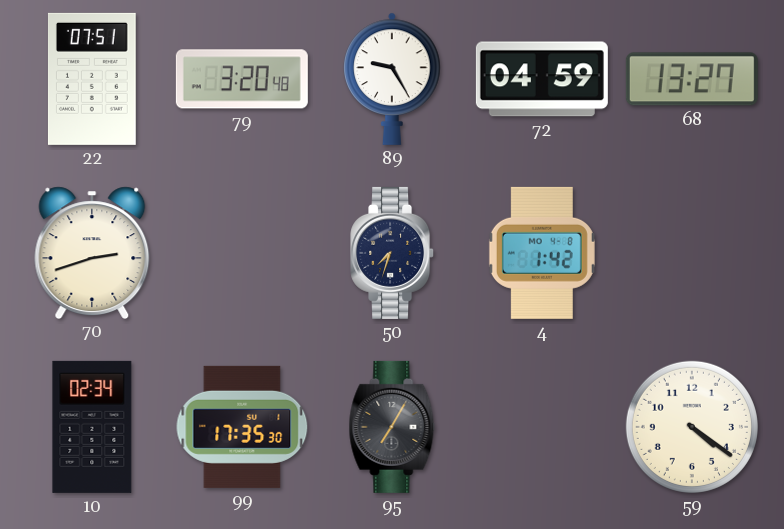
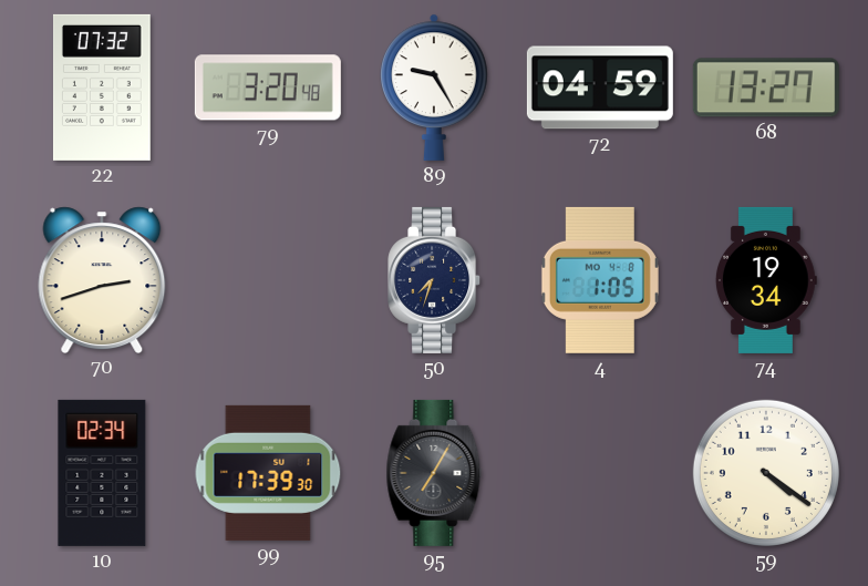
22: 07:51 -> 07:32 (102, 88)
4: 1:42 -> 1:05 (600, 280)
74: none -> 19:34 (766, 280)
99: 17:35 -> 17:39 (268, 473)
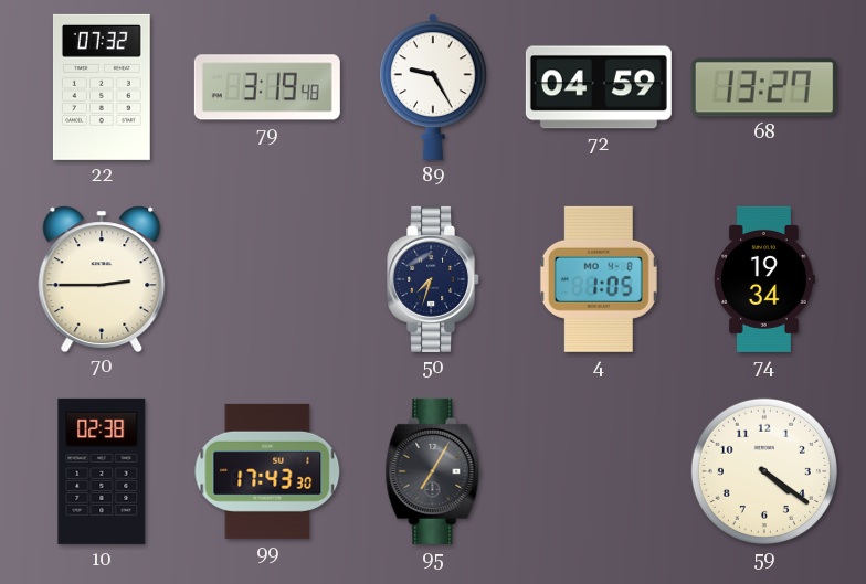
79: 3:20 -> 3:19 (267, 87)
70: 2:42 -> 2:45 (102, 278)
10: 02:34 -> 02:38 (102, 471)
99: 17:39 -> 17:43 (267, 471)
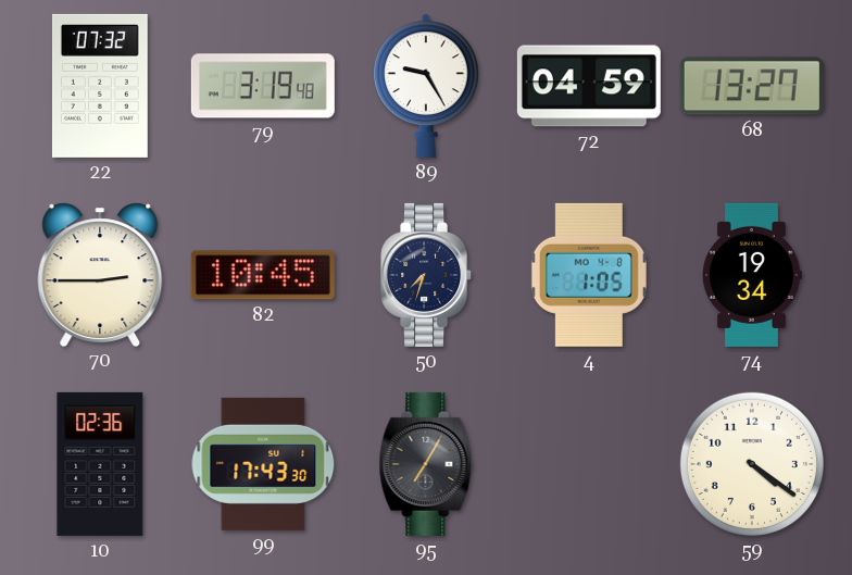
82: none -> 10:45 (263, 275)
10: 02:38 -> 02:36 (100, 464)
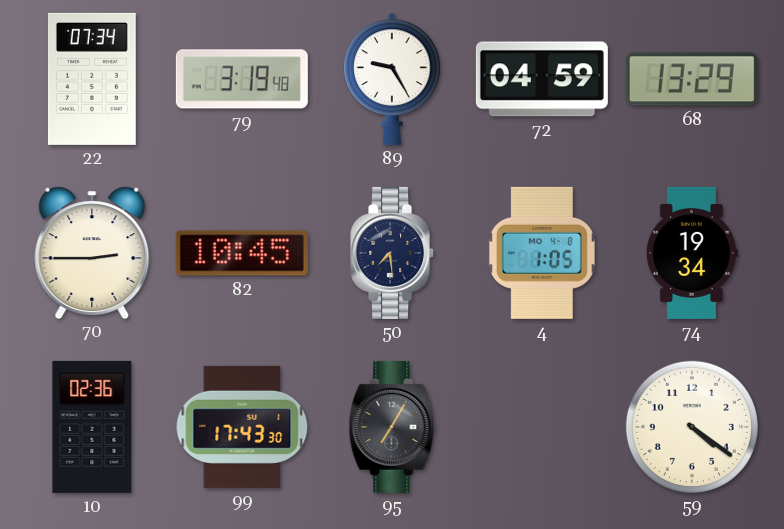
22: 07:32 -> 07:34 (92, 79)
68: 13:27 -> 13:29 (692, 79)
50: 7:33 -> 7:29 (393, 253)
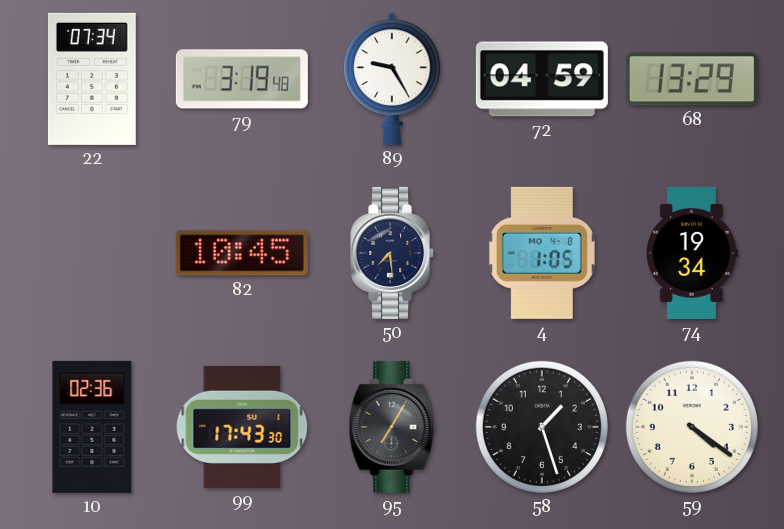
70: 2:45 -> none (92, 252)
58: none -> 1:27 (542, 427)
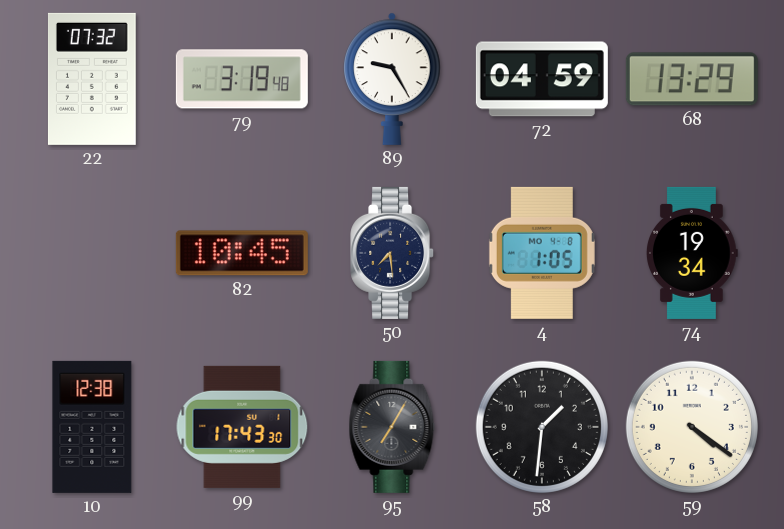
22: 07:34 -> 07:32 (92, 79)
10: 02:36 -> 12:38 (92, 427)
58: 1:27 -> 1:31 (542, 427)
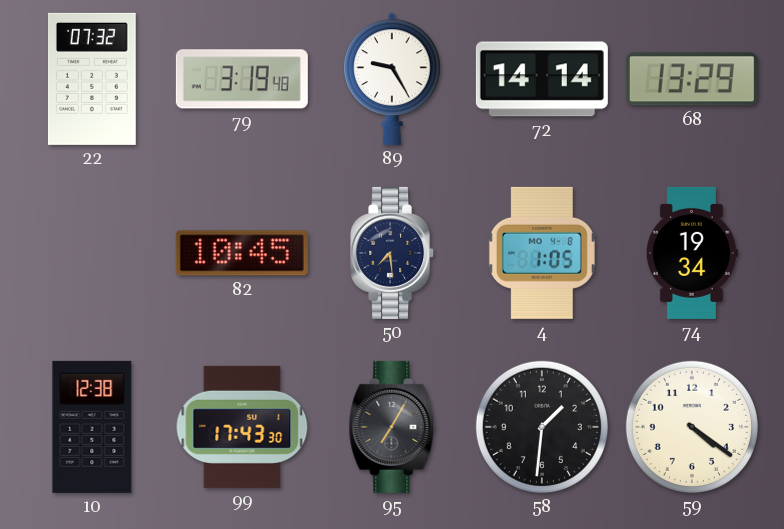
72: 04:59 -> 14:14 (542, 79)
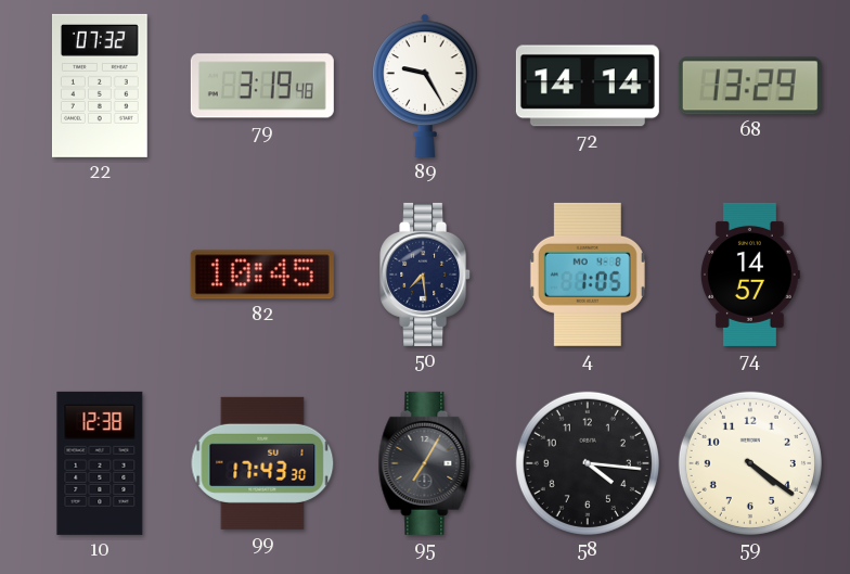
74: 19:34 -> 14:57 (750, 275)
58: 1:31 -> 4:16 (588, 463)
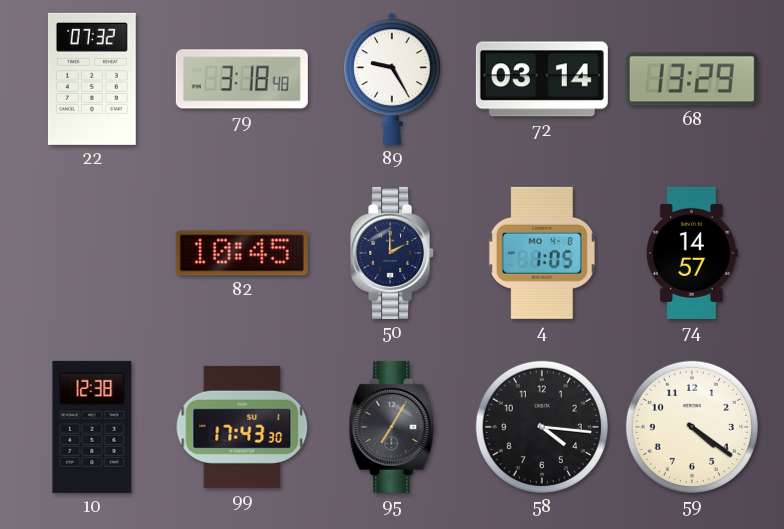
79: 3:19 -> 3:18 (242, 79)
72: 14:14 -> 03:14 (542, 79)
50: 7:29 -> 2:00 (393, 253)
